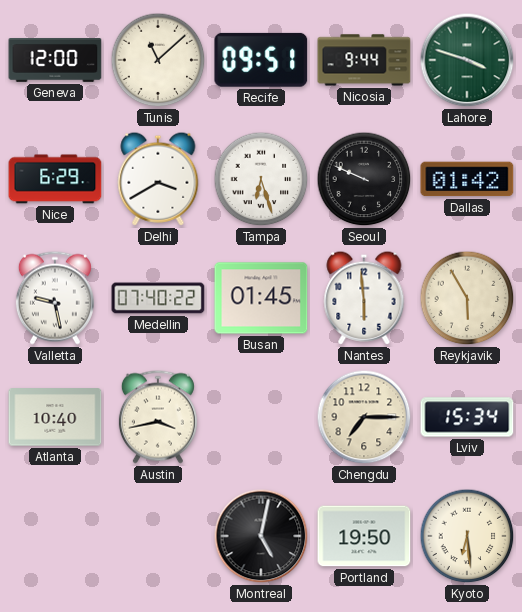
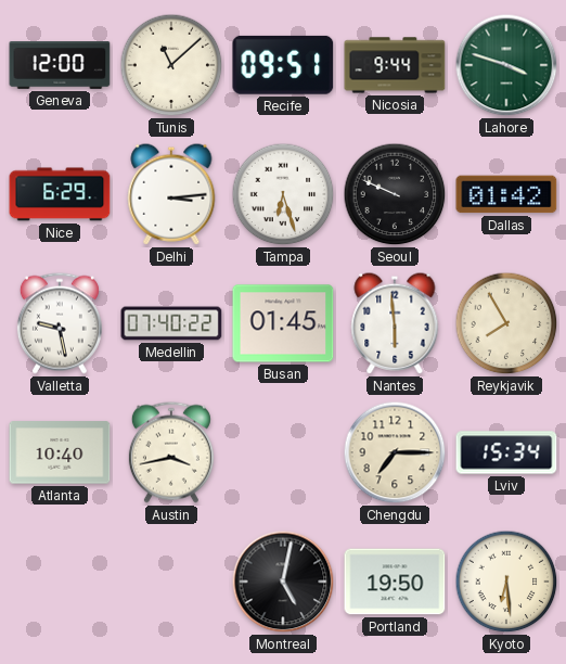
Delhi: 3:40 -> 3:14 (171, 194)
Reykjavik: 5:55 -> 7:55 (506, 323)
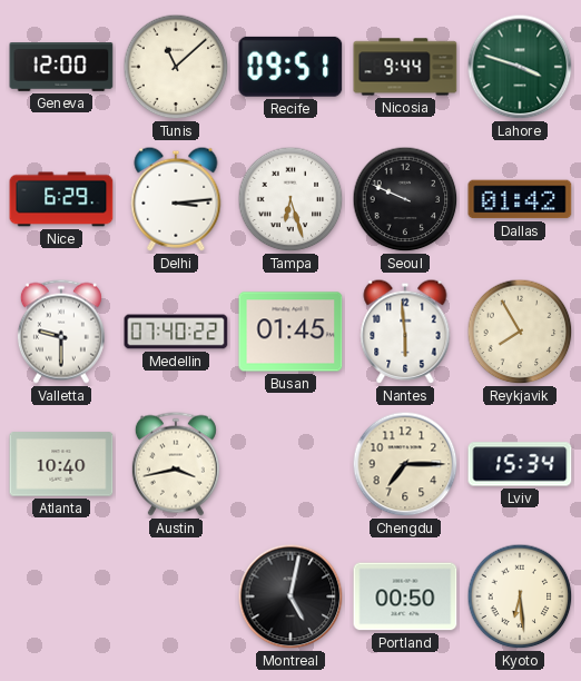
Valletta: 9:28 -> 9:30 (61, 332)
Portland: 19:50 -> 00:50 (405, 596)
